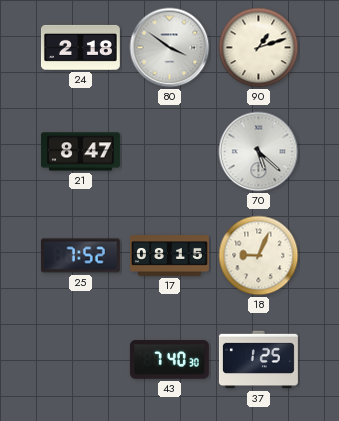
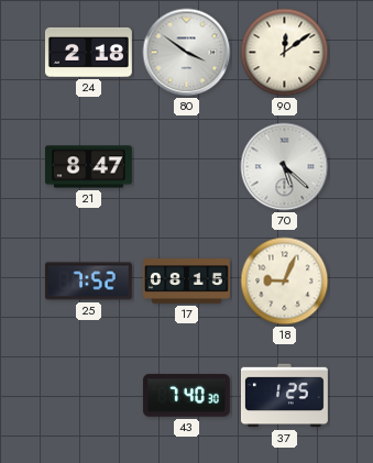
90: 1:12 -> 12:09 (285, 53)
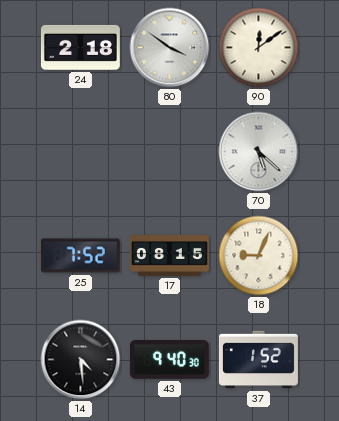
21: 8:47 -> none (88, 167)
14: none -> 4:29 (81, 360)
43: 7:40 -> 9:40 (169, 360)
37: 1:25 -> 1:52 (258, 360)
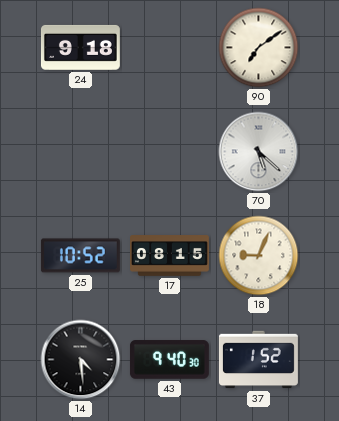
24: 2:18 -> 9:18 (80, 47)
80: 3:51 -> none (170, 48)
90: 12:09 -> 7:09 (259, 48)
25: 7:52 -> 10:52 (80, 256)
